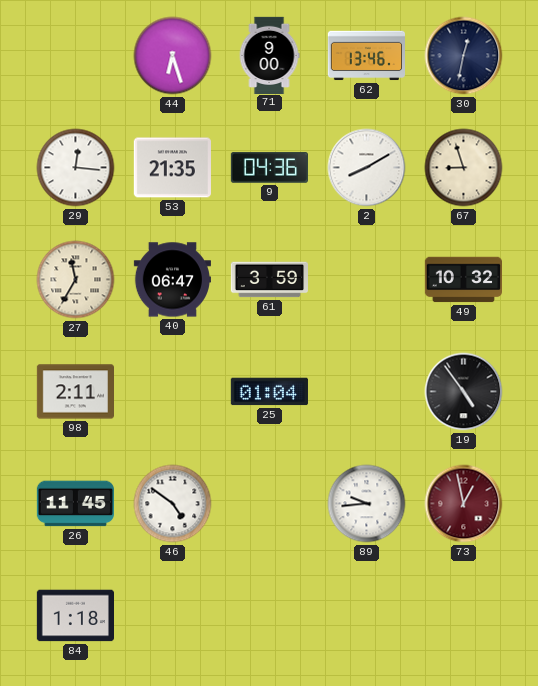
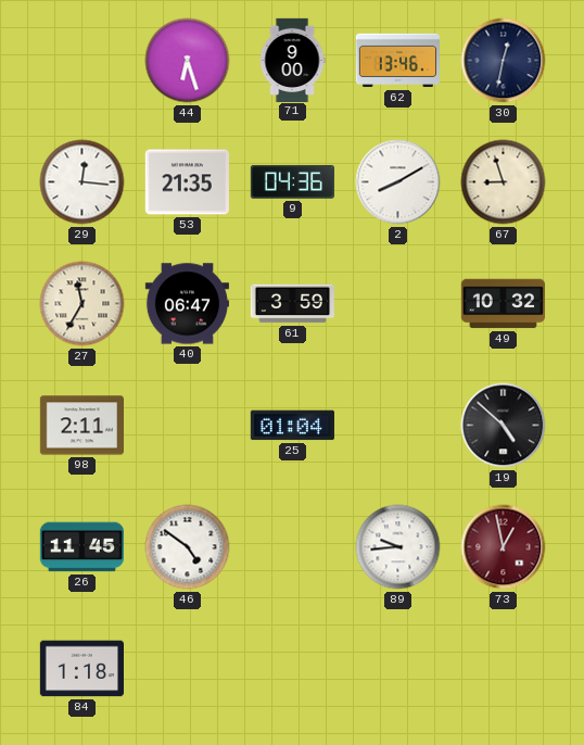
19: 4:54 -> 4:52 (504, 426)
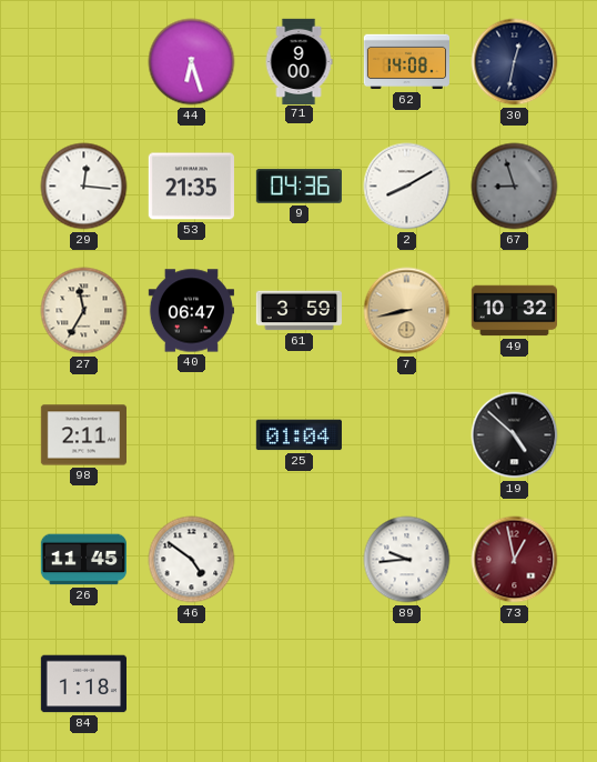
62: 13:46 -> 14:08 (406, 62)
67 dial: cream -> grey (515, 187)
7: none -> 8:43 (407, 311)
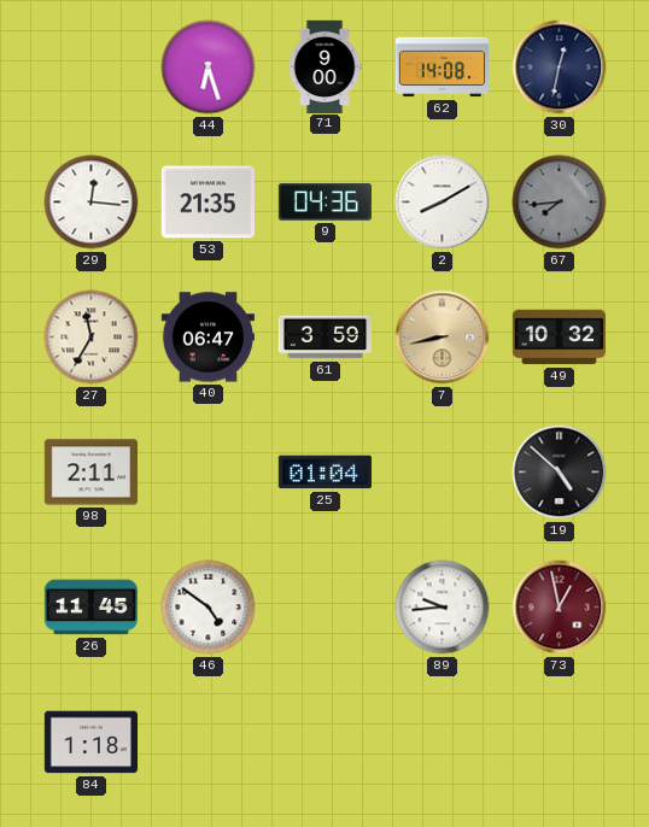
67: 8:57 -> 7:44 (560, 203)
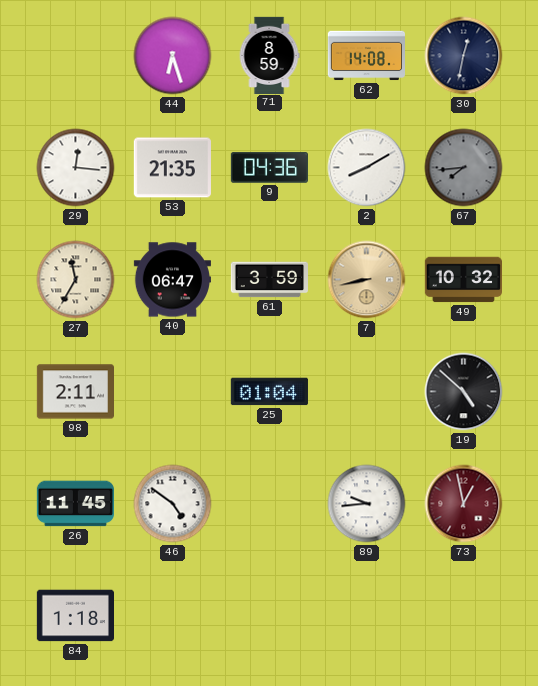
71: 9:00 -> 8:59 (269, 55)
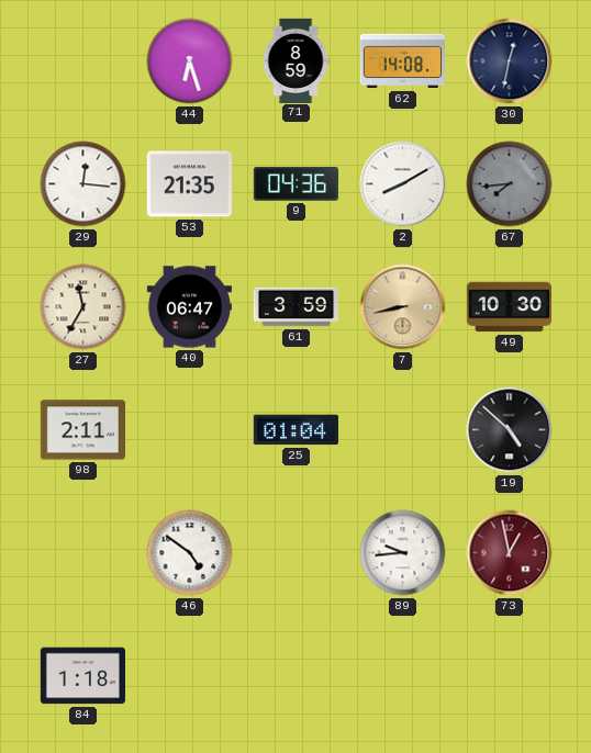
49: 10:32 -> 10:30 (509, 307)
26: 11:45 -> none (75, 504)
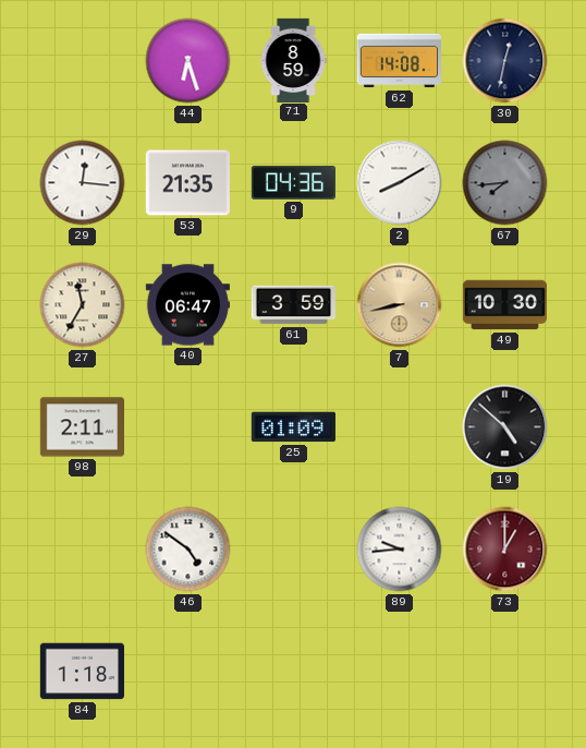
25: 01:04 -> 01:09 (293, 427)
73: 12:58 -> 1:00 (505, 550)
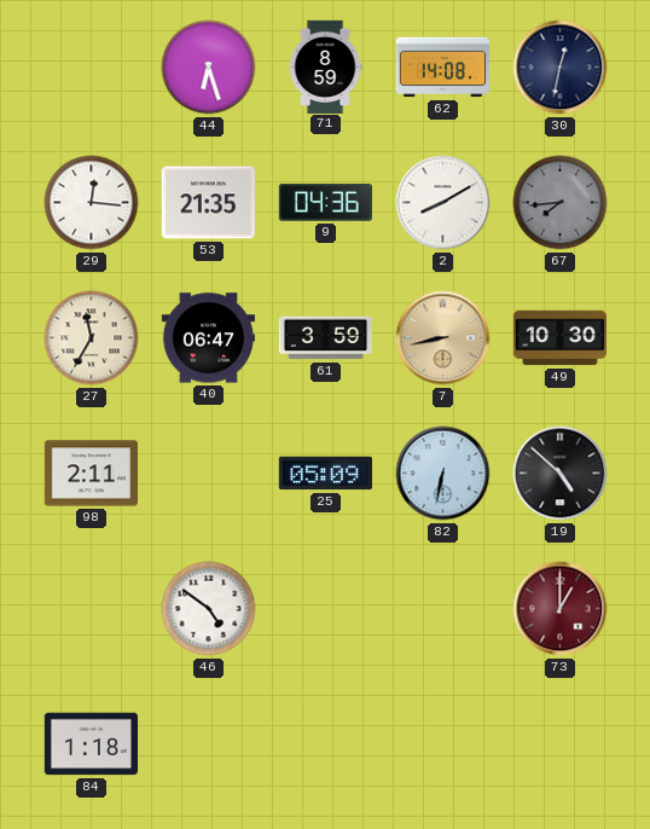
25: 01:09 -> 05:09 (325, 474)
82: none -> 6:32 (443, 474)
89: 9:44 -> none (400, 550)
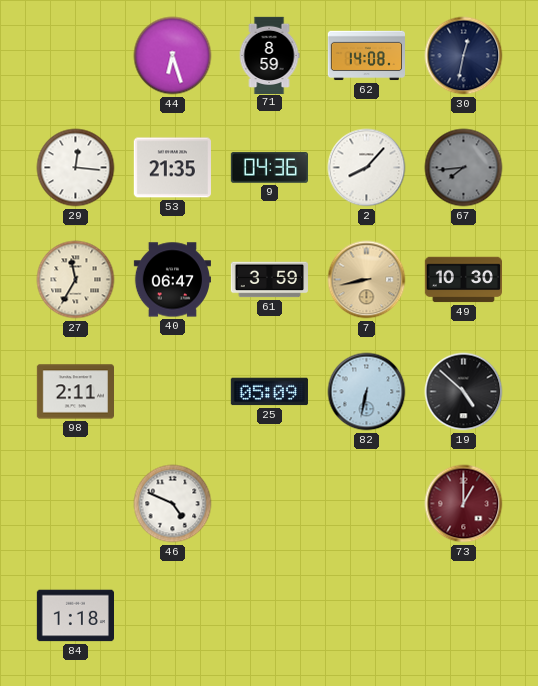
2: 8:10 -> 8:07 (367, 168)
46: 4:51 -> 4:49 (173, 504)
